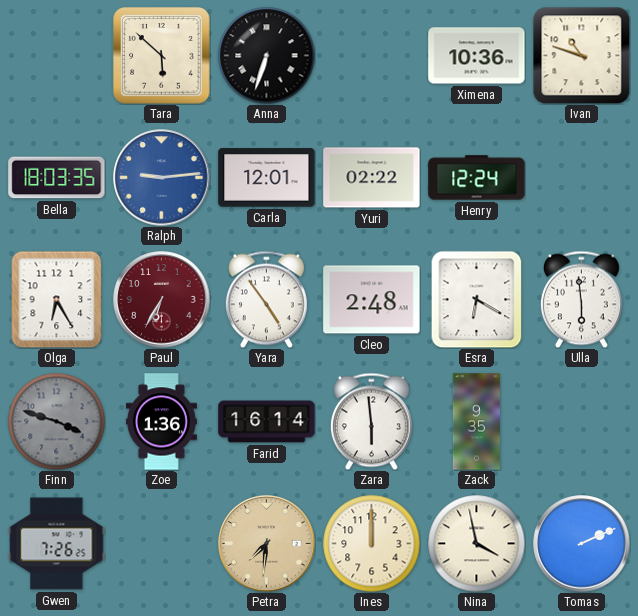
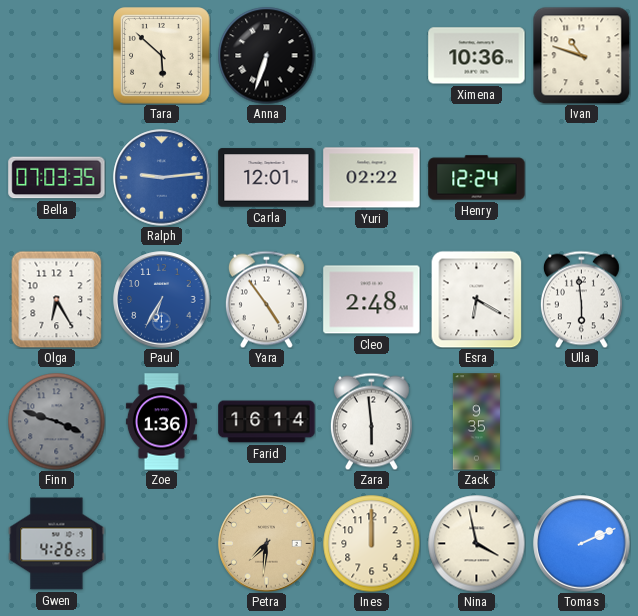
Bella: 18:03 -> 07:03 (57, 178)
Paul dial: burgundy -> blue (162, 300)
Gwen: 7:26 -> 4:26 (57, 544)
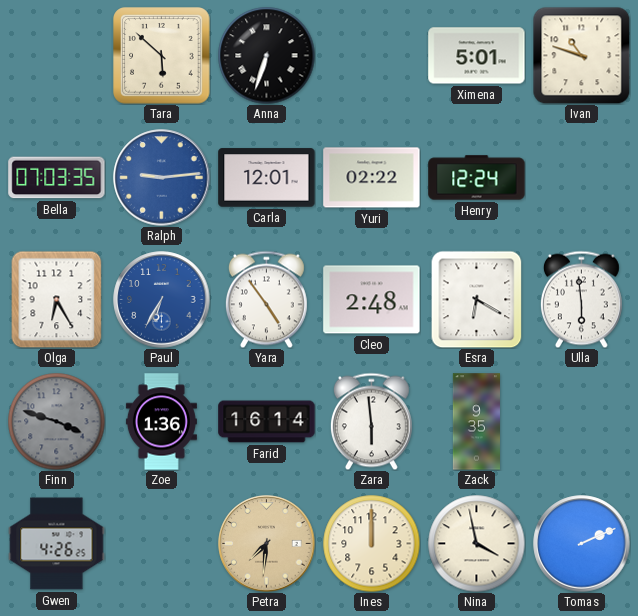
Ximena: 10:36 -> 5:01 (477, 56)
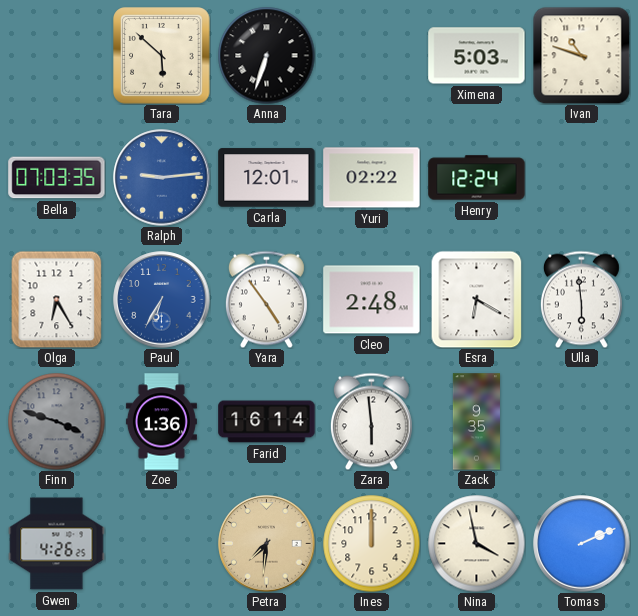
Ximena: 5:01 -> 5:03 (477, 56)
